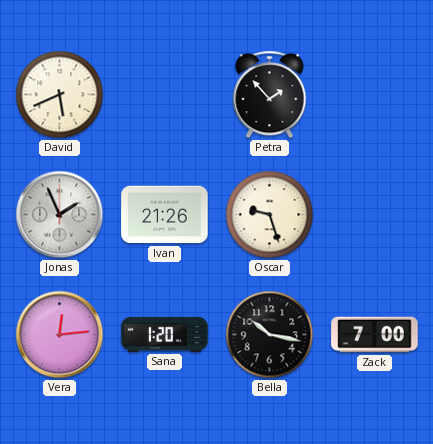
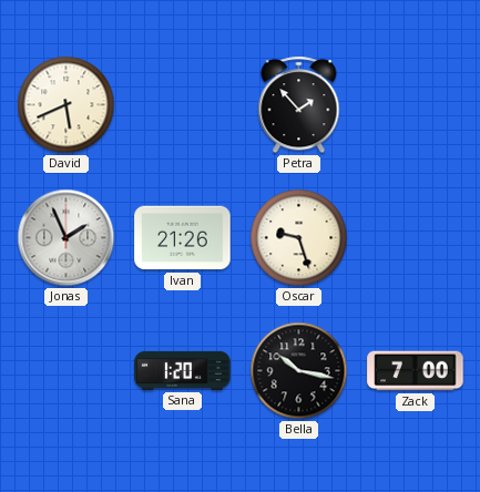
Vera: 12:14 -> none (60, 335)
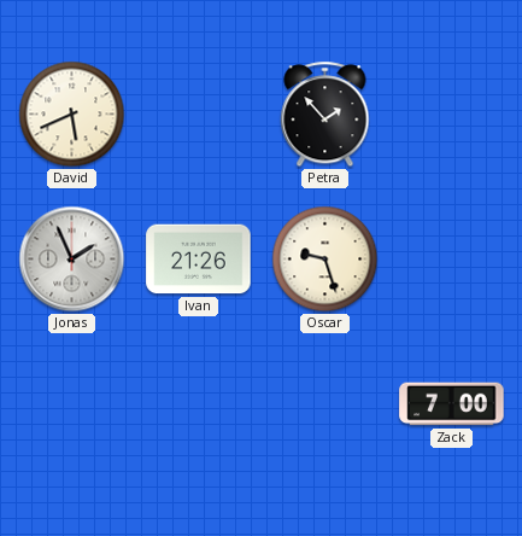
Sana: 1:20 -> none (183, 370)
Bella: 10:17 -> none (299, 371)
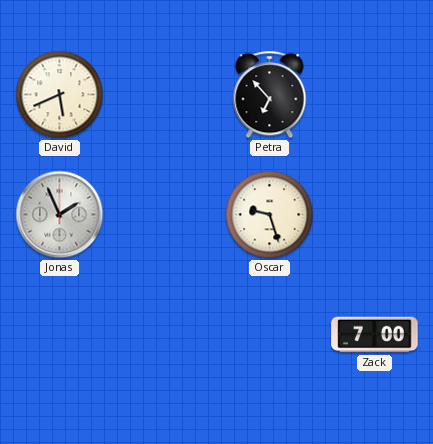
Petra: 1:53 -> 6:53 (270, 95)
Ivan: 21:26 -> none (199, 260)
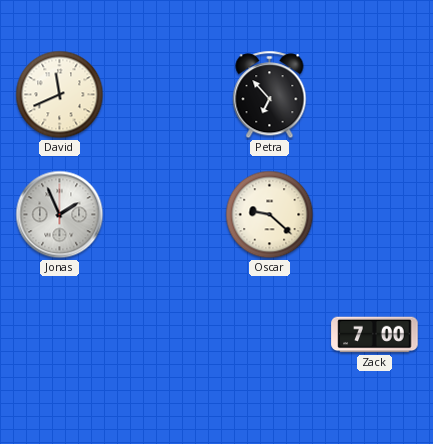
David: 5:41 -> 11:41 (60, 95)
Oscar: 9:27 -> 9:22 (270, 215)
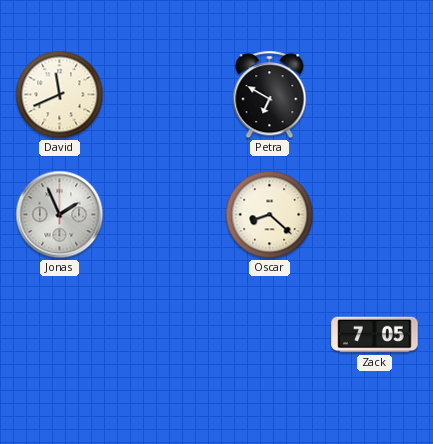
Petra: 6:53 -> 6:50 (270, 95)
Oscar: 9:22 -> 8:22 (270, 215)
Zack: 7:00 -> 7:05 (375, 335)
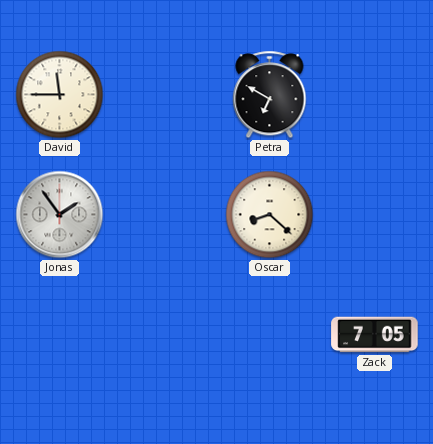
David: 11:41 -> 11:45 (60, 95)
Jonas: 1:56 -> 1:54 (60, 215)
